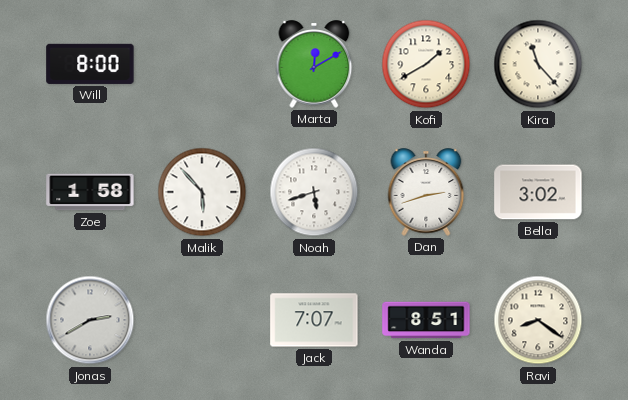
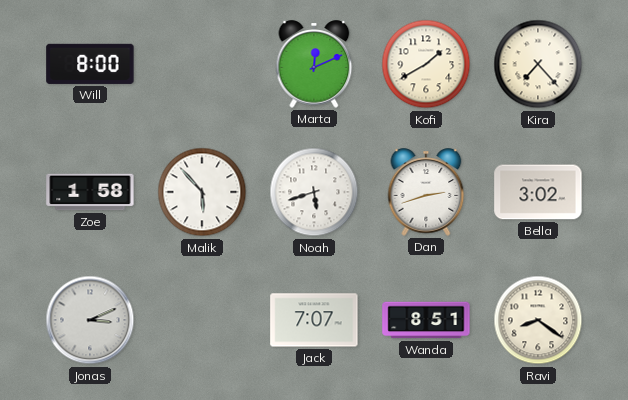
Marta: 12:10 -> 12:11 (314, 64)
Kira: 11:23 -> 7:23 (538, 64)
Jonas: 2:40 -> 3:11 (90, 320)
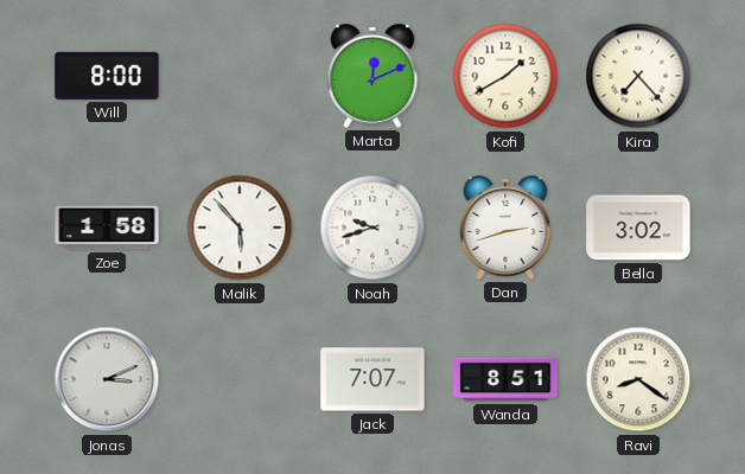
Noah: 5:42 -> 9:42 (372, 228)
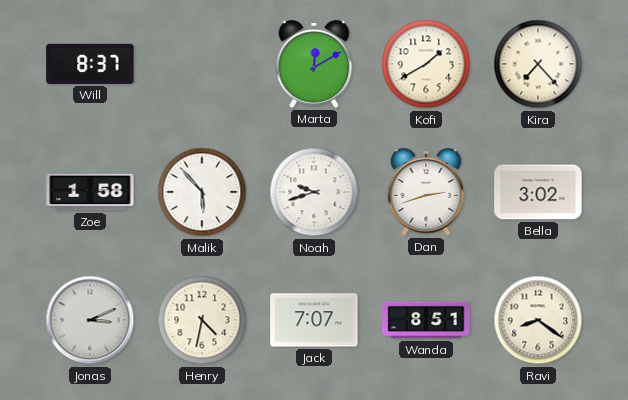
Will: 8:00 -> 8:37 (90, 64)
Marta: 12:11 -> 12:10 (314, 64)
Henry: none -> 4:32 (202, 320)
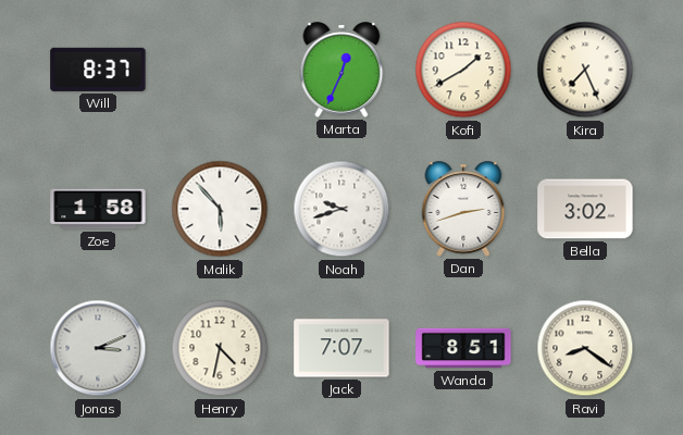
Marta: 12:10 -> 12:34 (341, 70)
Kira: 7:23 -> 7:26 (585, 70)
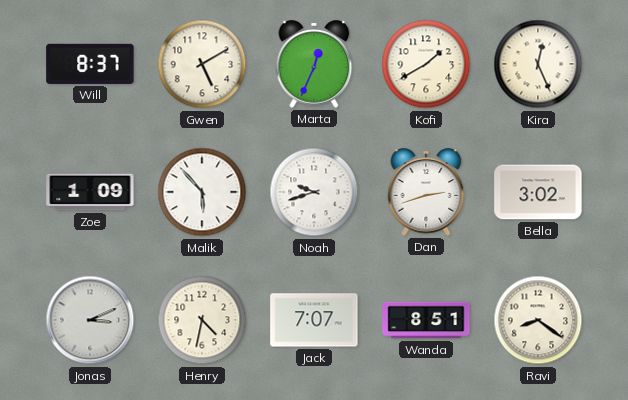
Gwen: none -> 5:10 (202, 64)
Kira: 7:26 -> 12:26 (538, 64)
Zoe: 1:58 -> 1:09 (90, 192)
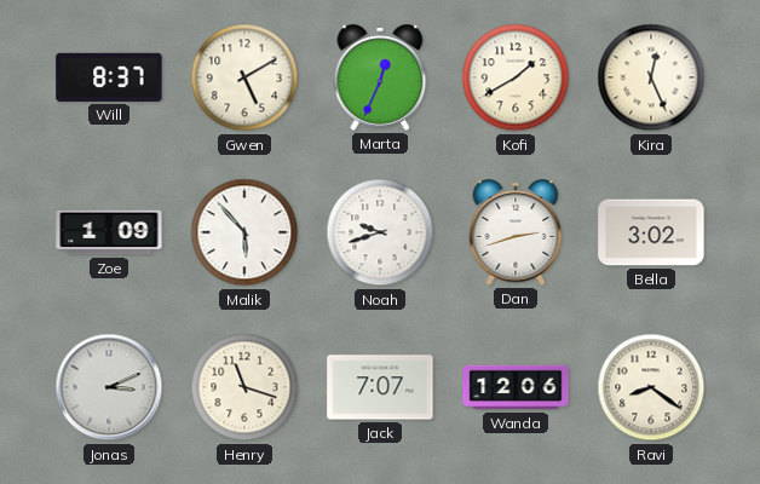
Henry: 4:32 -> 11:18 (244, 387)
Wanda: 8:51 -> 12:06 (516, 387)
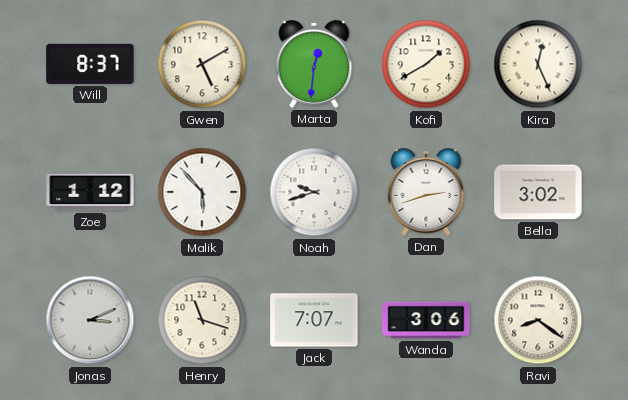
Marta: 12:34 -> 12:31 (314, 64)
Zoe: 1:09 -> 1:12 (90, 192)
Wanda: 12:06 -> 3:06 (426, 320)
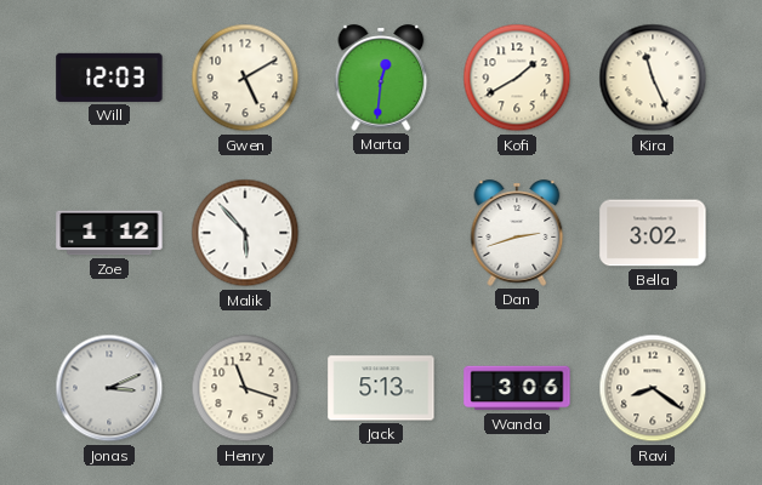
Will: 8:37 -> 12:03 (109, 78)
Kira: 12:26 -> 11:26 (653, 78)
Noah: 9:42 -> none (314, 192)
Jack: 7:07 -> 5:13 (381, 388)
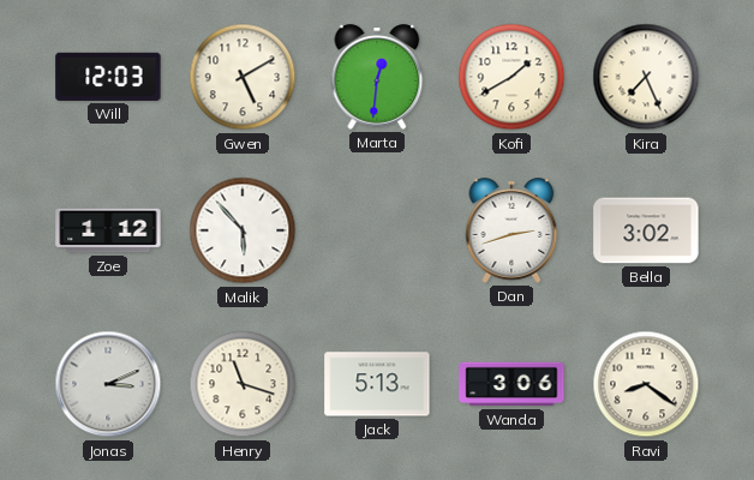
Kira: 11:26 -> 7:26 (646, 77)
